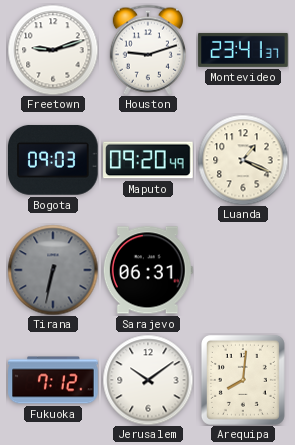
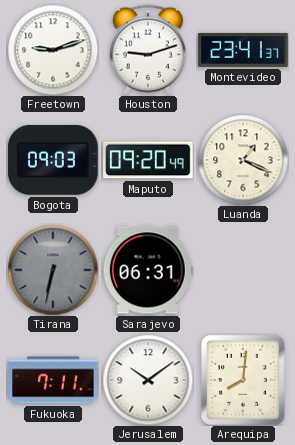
Fukuoka: 7:12 -> 7:11 (53, 380)
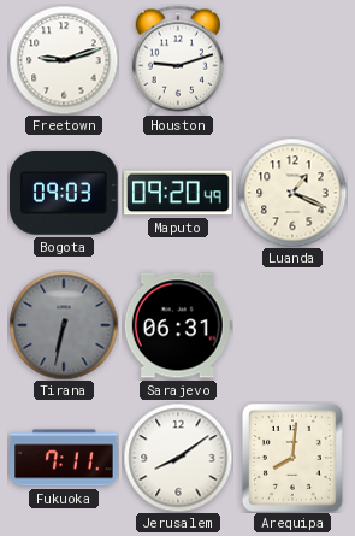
Montevideo: 23:41 -> none (243, 50)
Jerusalem: 10:09 -> 8:09 (178, 458)
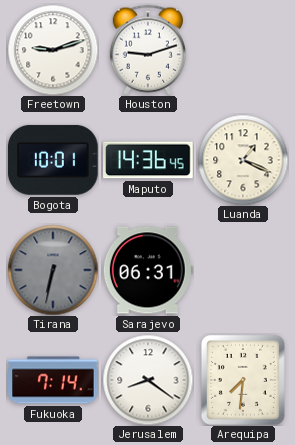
Bogota: 09:03 -> 10:01 (54, 160)
Maputo: 09:20 -> 14:36 (148, 160)
Fukuoka: 7:11 -> 7:14 (53, 380)
Jerusalem: 8:09 -> 8:21 (148, 380)
Arequipa: 8:01 -> 7:31 (243, 380)
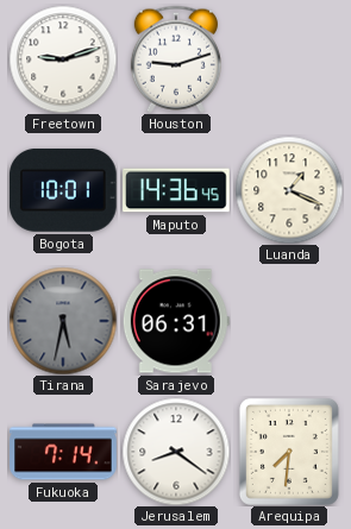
Tirana: 6:32 -> 5:32 (63, 321)
